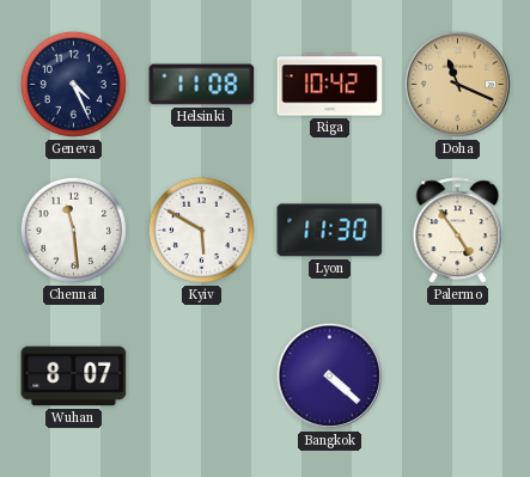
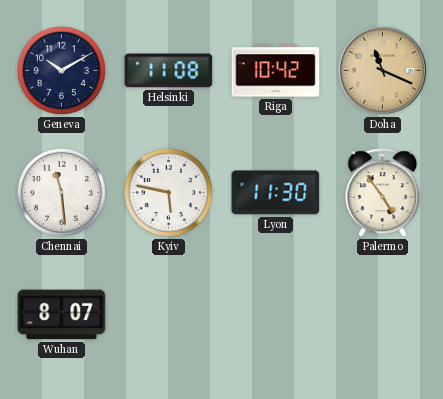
Geneva: 4:26 -> 10:10 (61, 70)
Kyiv: 5:50 -> 5:47 (168, 192)
Bangkok: 4:22 -> none (329, 375)
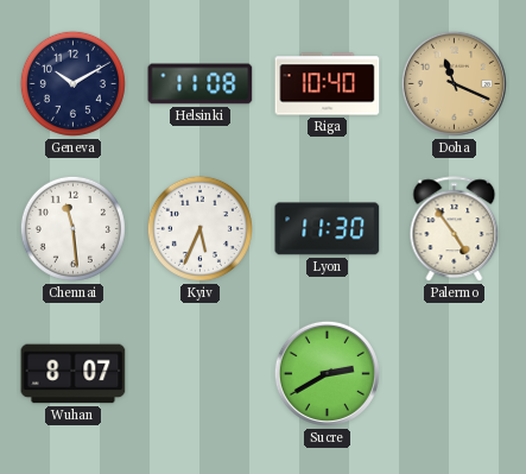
Riga: 10:42 -> 10:40 (328, 84)
Kyiv: 5:47 -> 5:34 (199, 228)
Sucre: none -> 2:40 (327, 373)
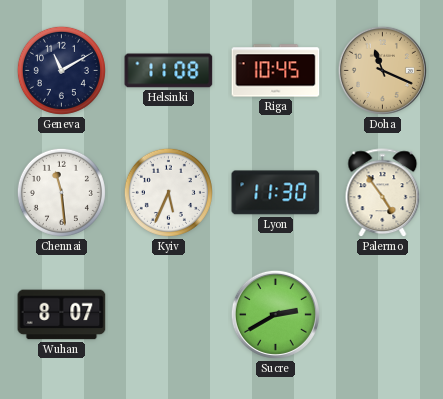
Geneva: 10:10 -> 11:10 (61, 70)
Riga: 10:40 -> 10:45 (276, 71)
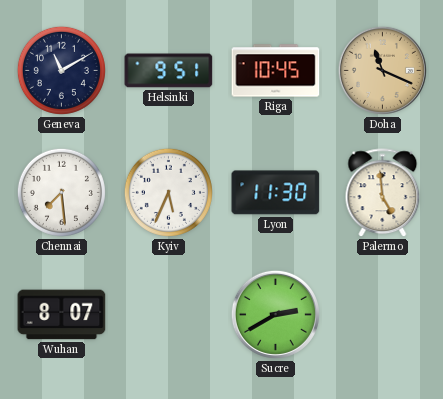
Helsinki: 11:08 -> 9:51 (169, 71)
Chennai: 11:29 -> 7:29 (61, 192)
Palermo: 4:54 -> 4:59 (383, 193)
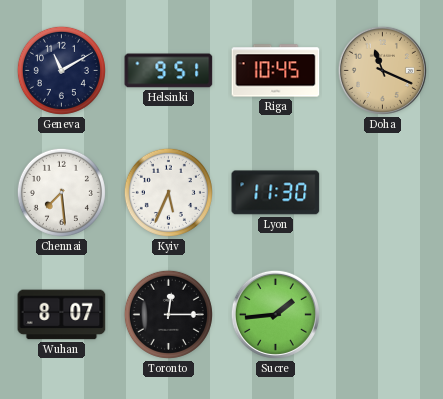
Palermo: 4:59 -> none (383, 193)
Toronto: none -> 12:15 (168, 314)
Sucre: 2:40 -> 1:44 (275, 314)
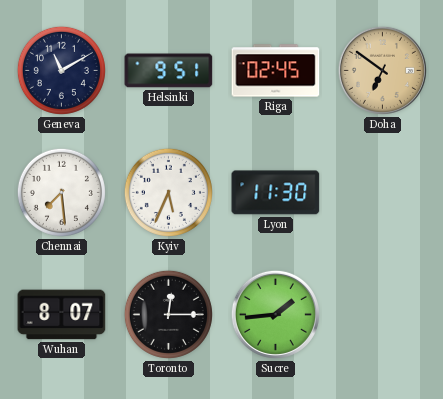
Riga: 10:45 -> 02:45 (276, 71)
Doha: 11:19 -> 6:51 (382, 70)
